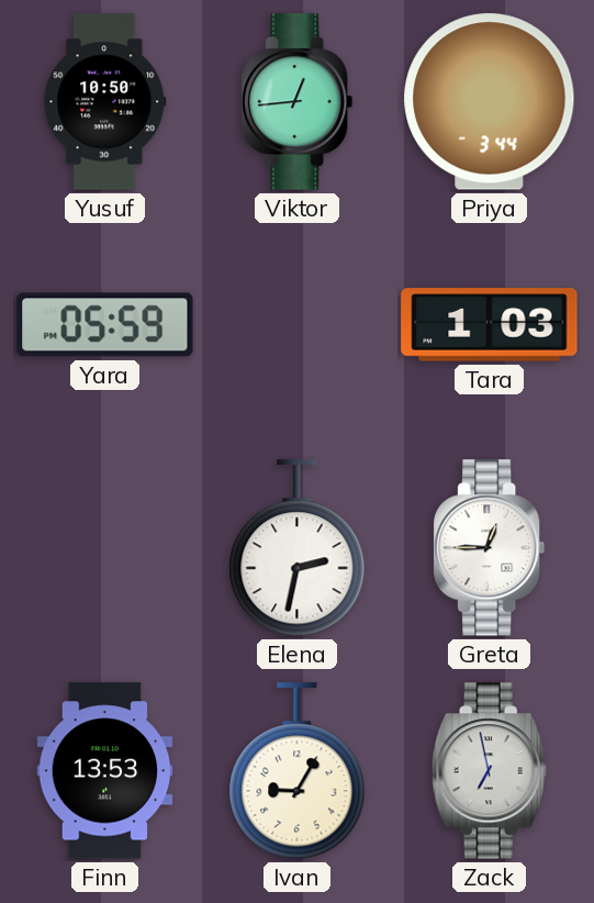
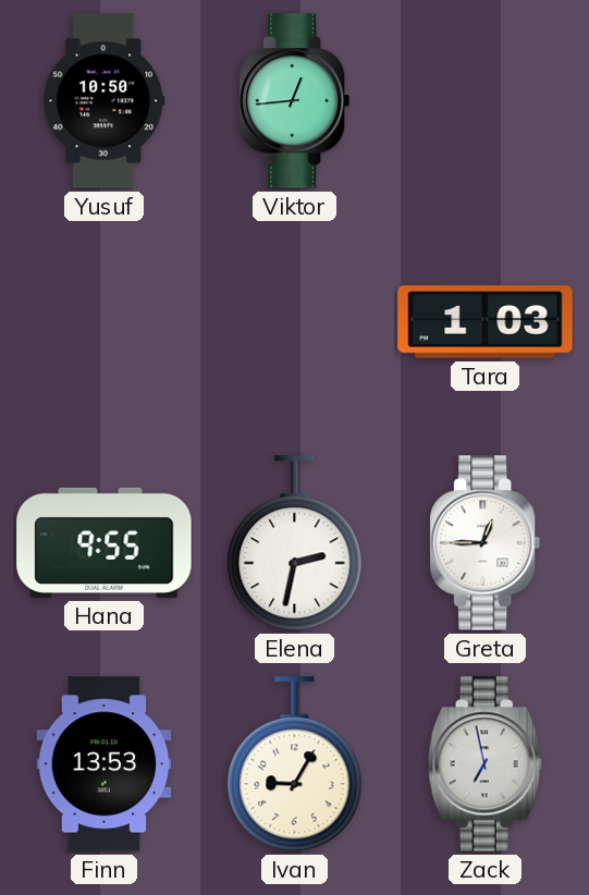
Priya: 3:44 -> none (490, 102)
Yara: 05:59 -> none (105, 325)
Hana: none -> 9:55 (105, 542)
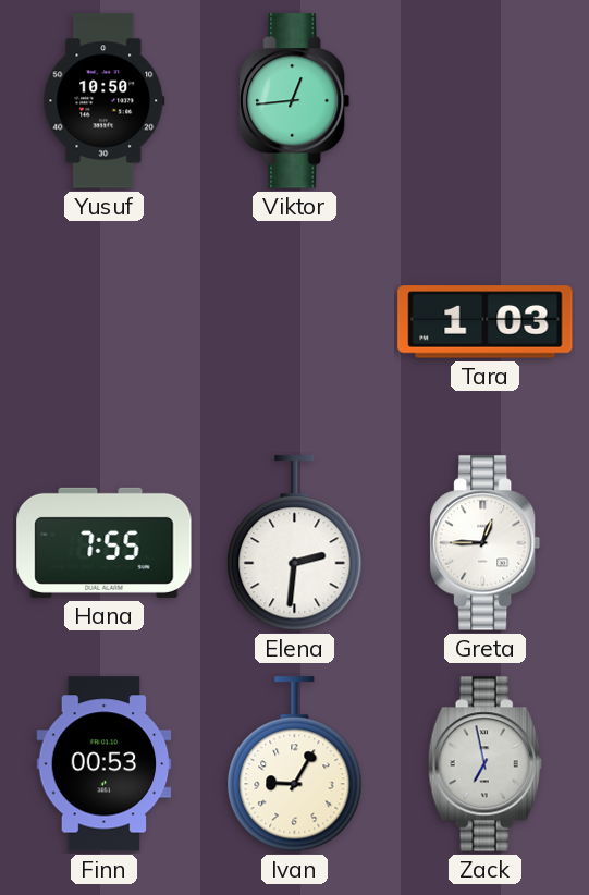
Hana: 9:55 -> 7:55 (105, 542)
Elena: 2:32 -> 2:31 (295, 543)
Finn: 13:53 -> 00:53 (105, 764)
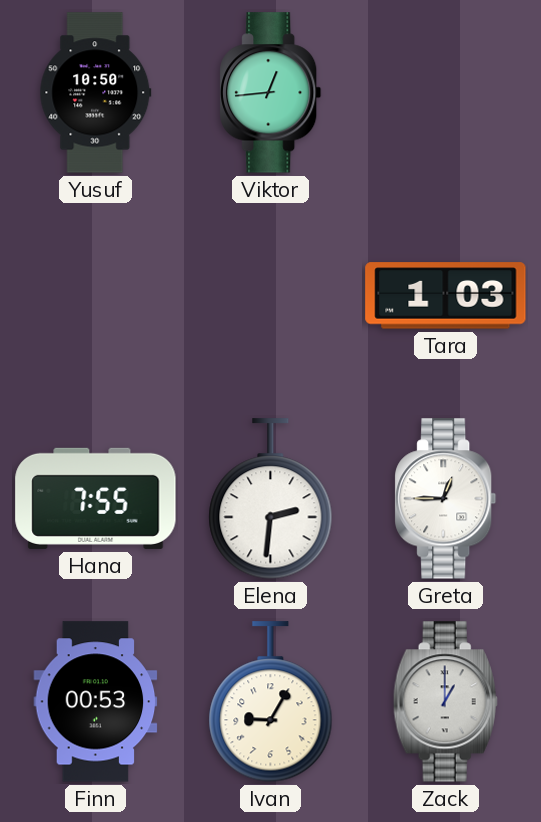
Zack: 6:58 -> 1:00 (445, 702)
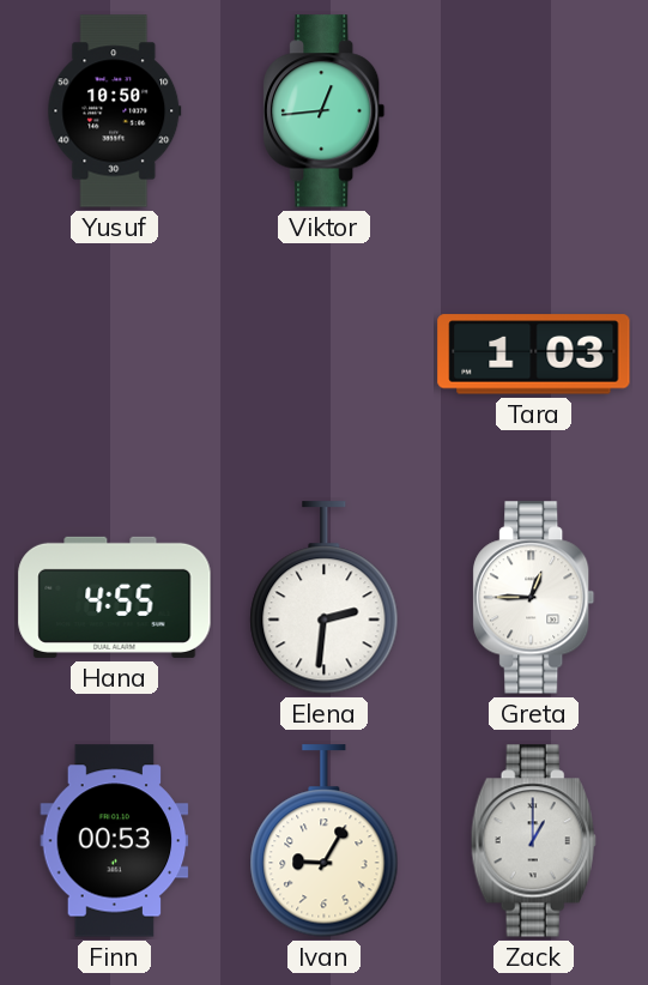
Hana: 7:55 -> 4:55 (115, 597)
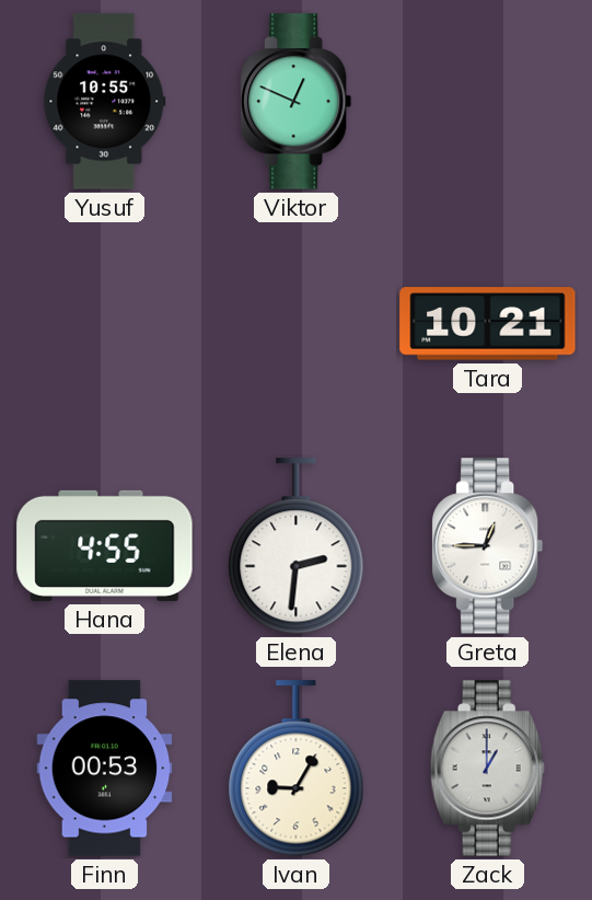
Yusuf: 10:50 -> 10:55 (105, 102)
Viktor: 12:44 -> 12:49 (297, 102)
Tara: 1:03 -> 10:21 (488, 324)
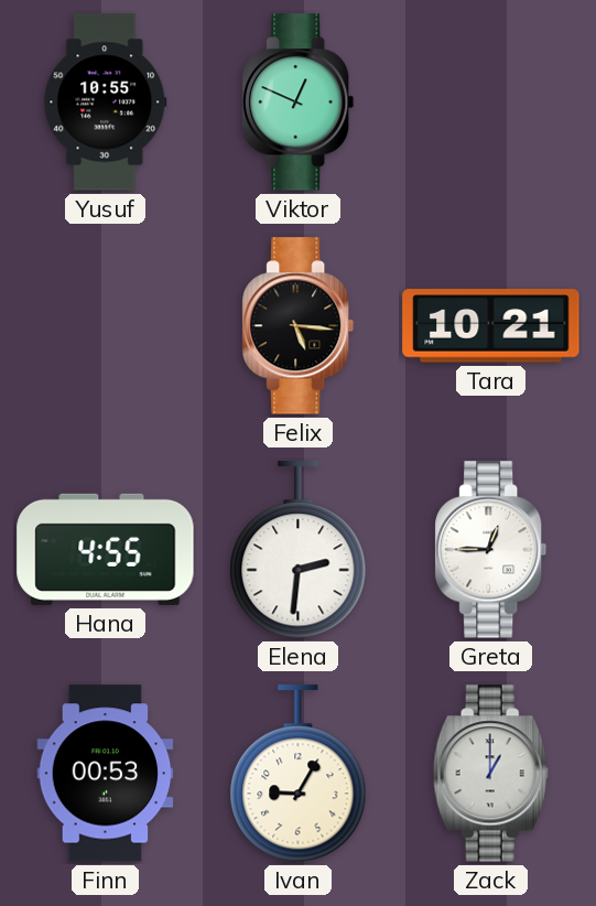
Felix: none -> 5:16 (299, 326)
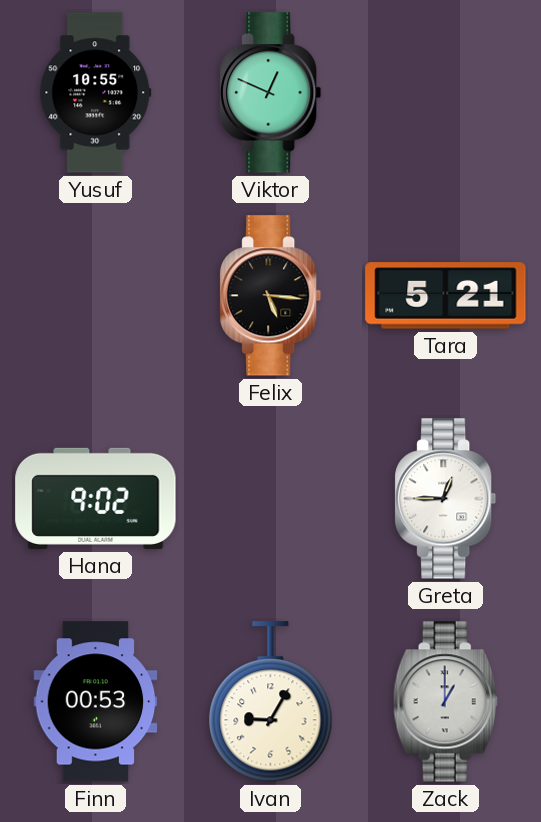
Tara: 10:21 -> 5:21 (446, 296)
Hana: 4:55 -> 9:02 (96, 498)
Elena: 2:31 -> none (299, 550)
